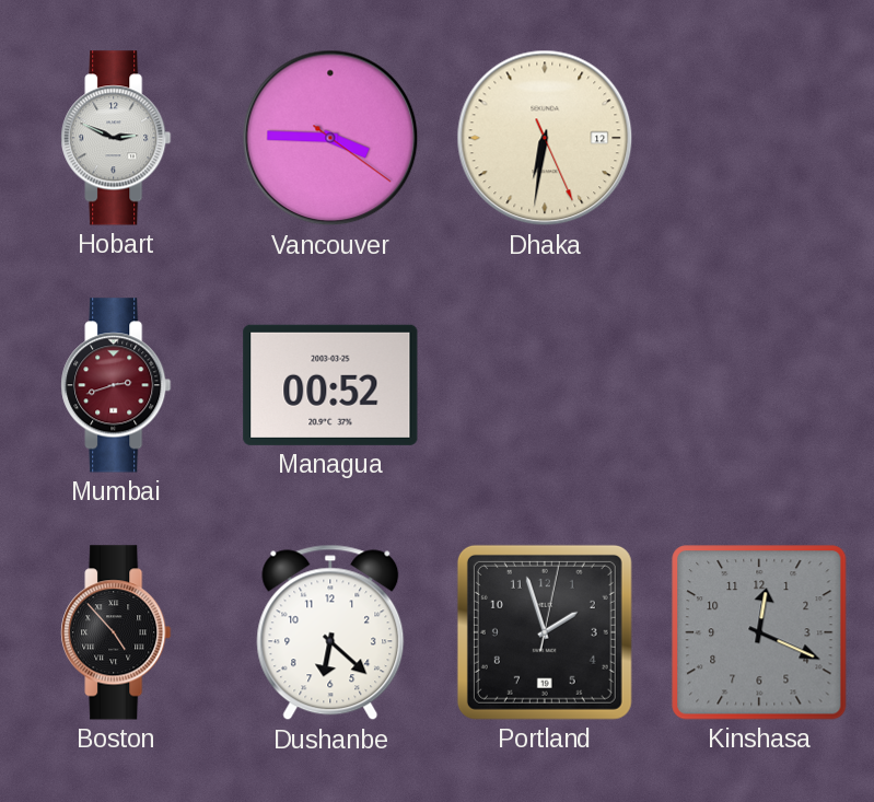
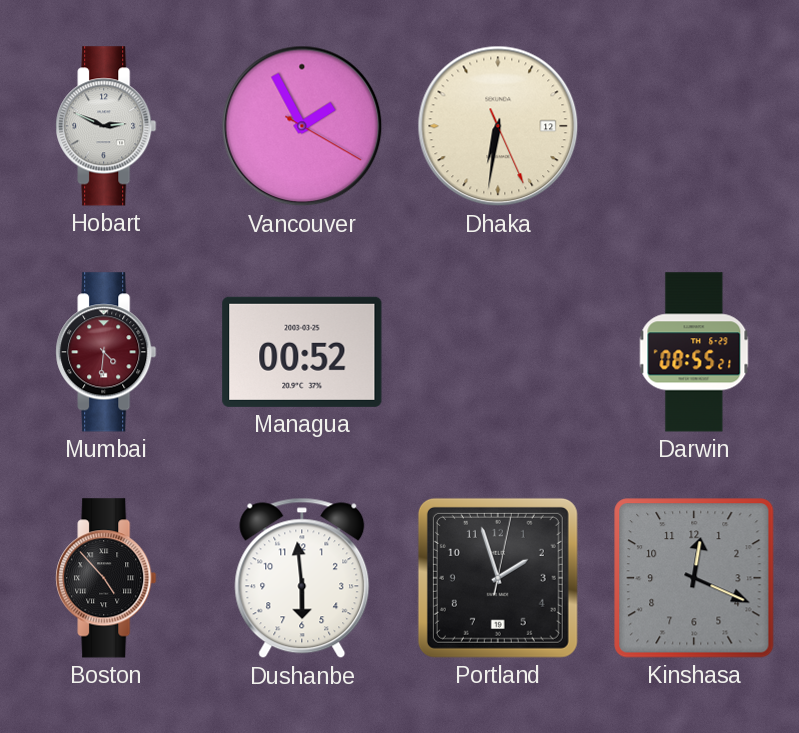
Vancouver: 3:45 -> 1:55 (302, 126)
Mumbai: 2:42 -> 4:31 (106, 352)
Darwin: none -> 08:55 (694, 352)
Dushanbe: 6:22 -> 5:59 (302, 578)
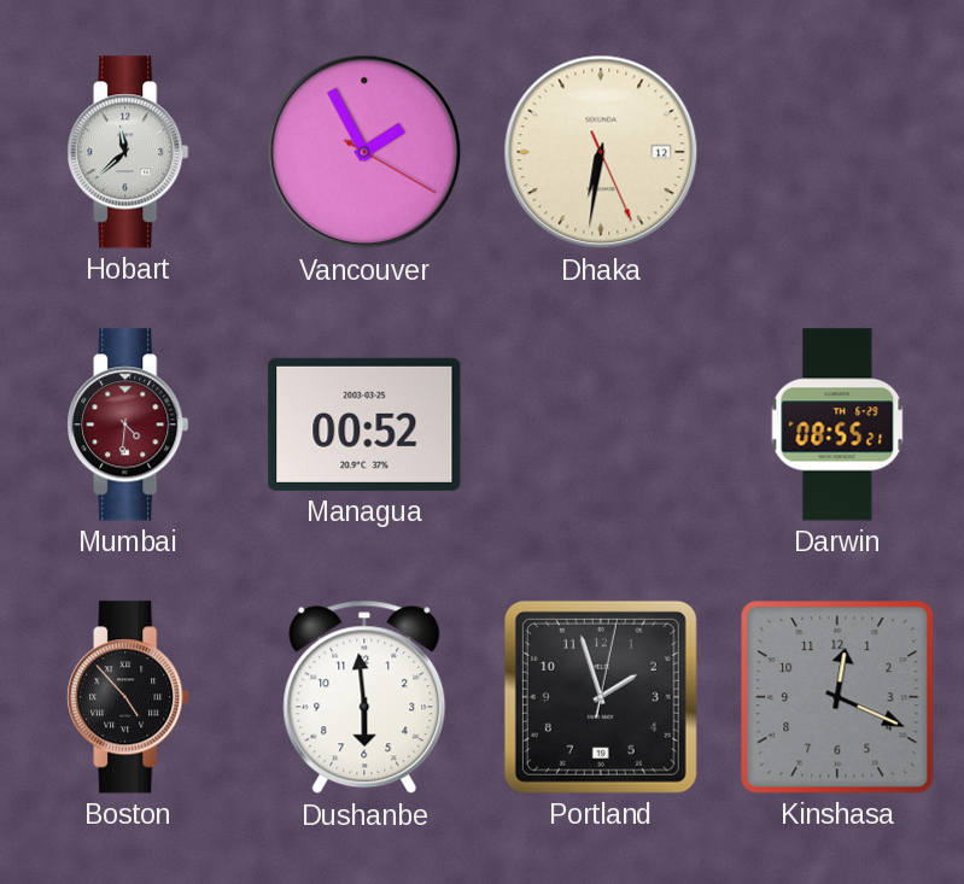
Hobart: 2:49 -> 11:38 (128, 152)
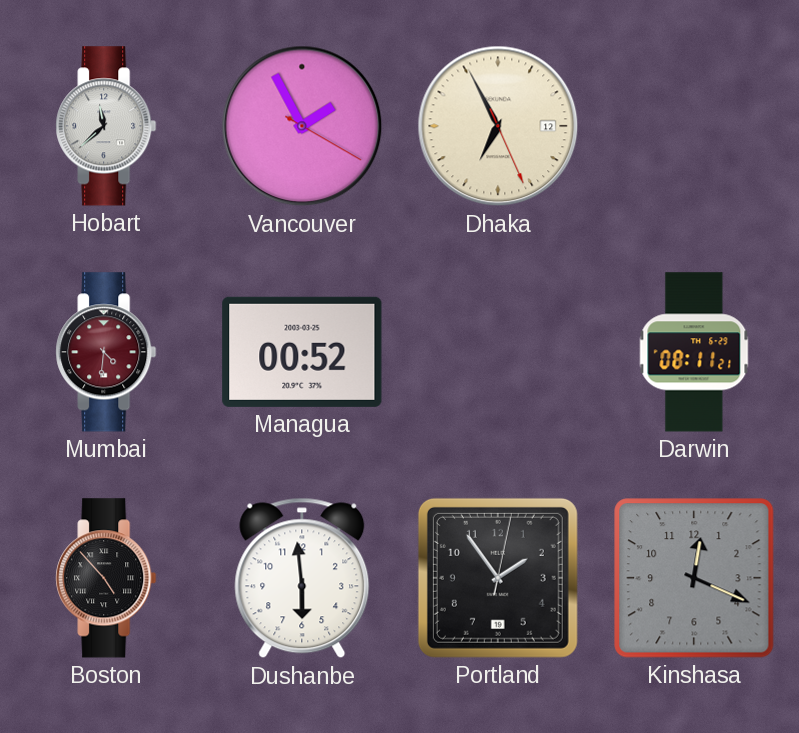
Dhaka: 6:31 -> 6:55 (498, 126)
Darwin: 08:55 -> 08:11 (694, 352)
Portland: 1:57 -> 1:54 (498, 578)
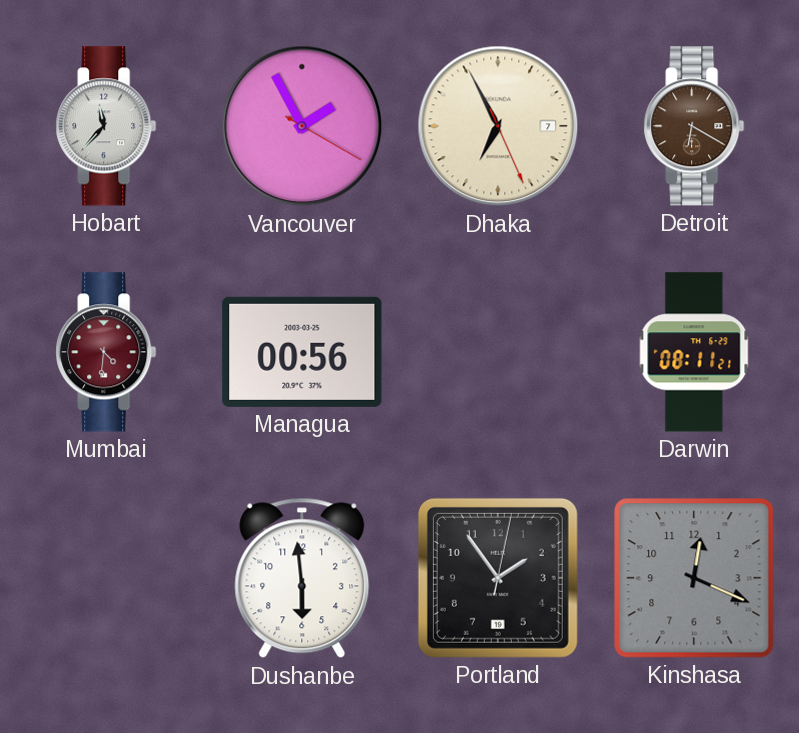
Hobart: 11:38 -> 11:37 (106, 126)
Dhaka date: 12 -> 7 (498, 126)
Detroit: none -> 6:20 (694, 126)
Managua: 00:52 -> 00:56 (302, 352)
Boston: 4:53 -> none (106, 578)
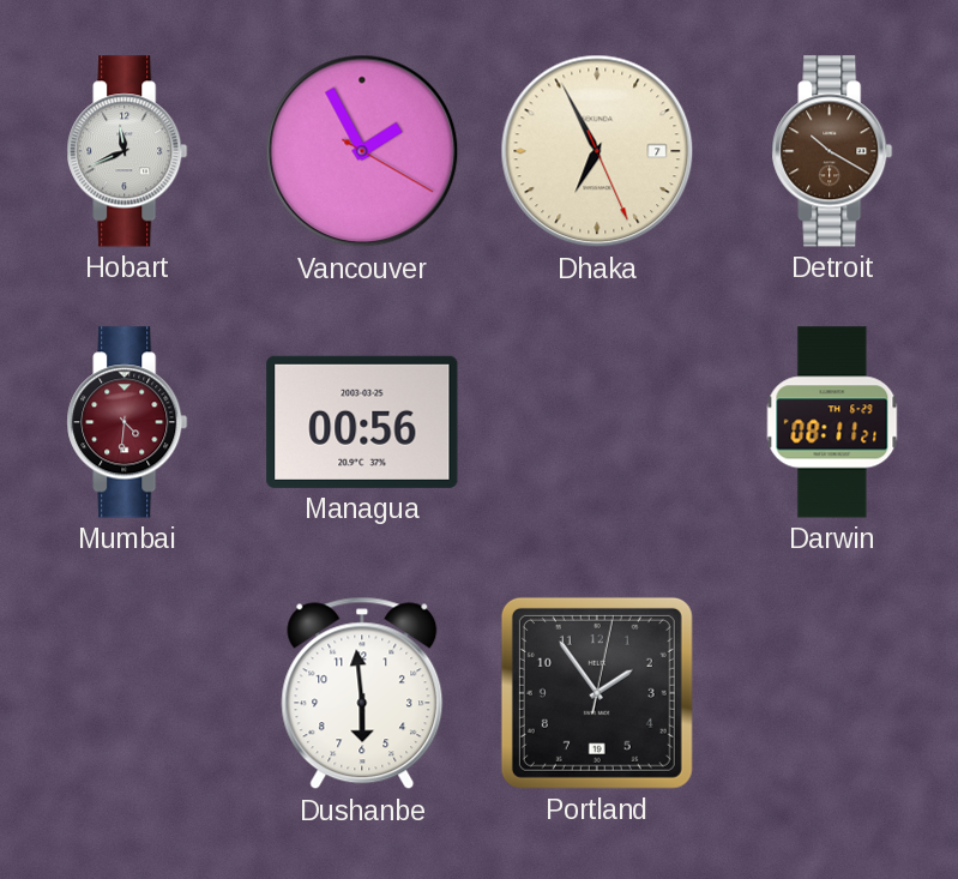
Hobart: 11:37 -> 11:41 (127, 151)
Detroit: 6:20 -> 10:20 (832, 151)
Kinshasa: 12:19 -> none (694, 578)
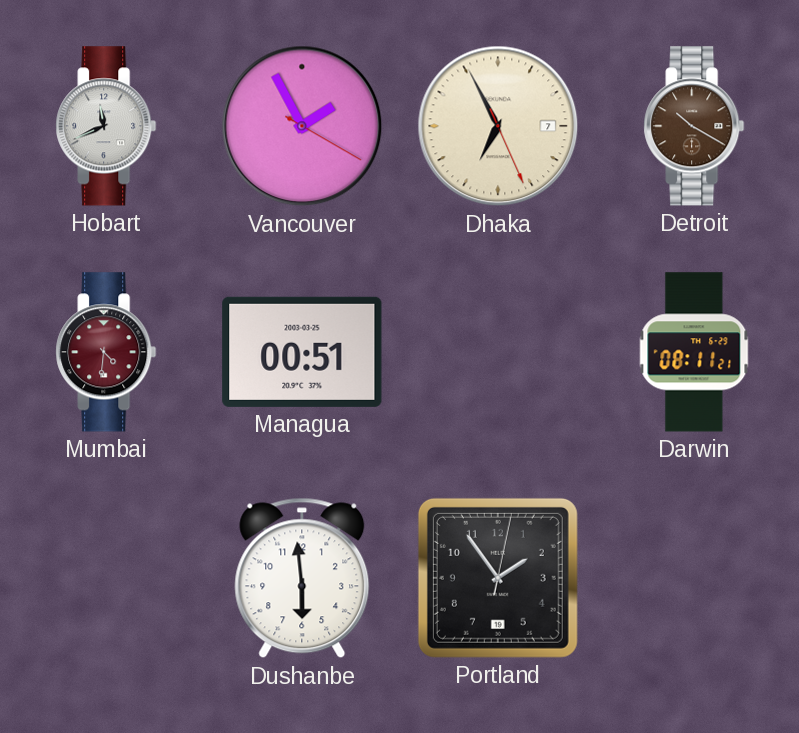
Managua: 00:56 -> 00:51 (302, 352)
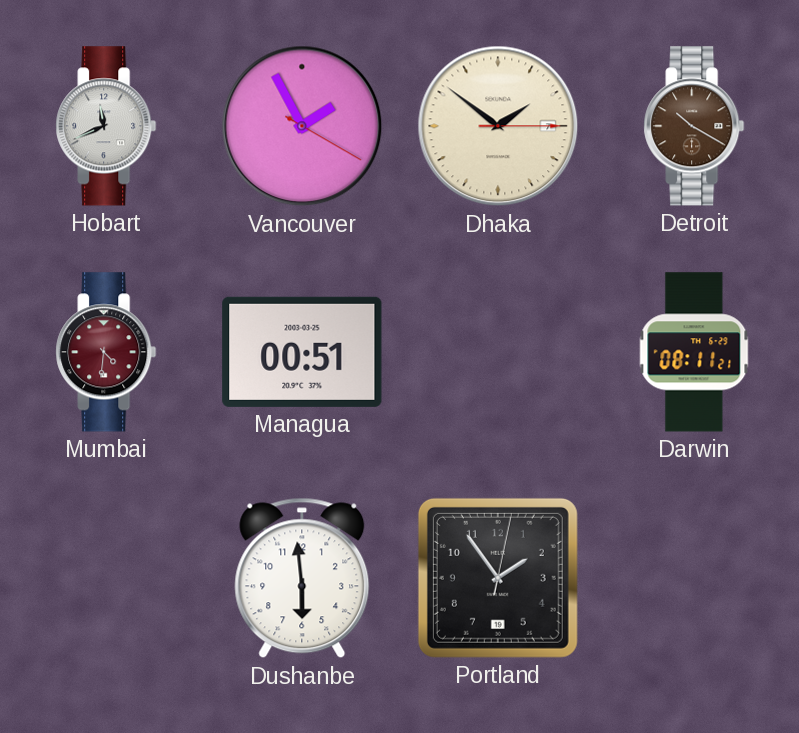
Dhaka: 6:55 -> 1:51 (498, 126)
